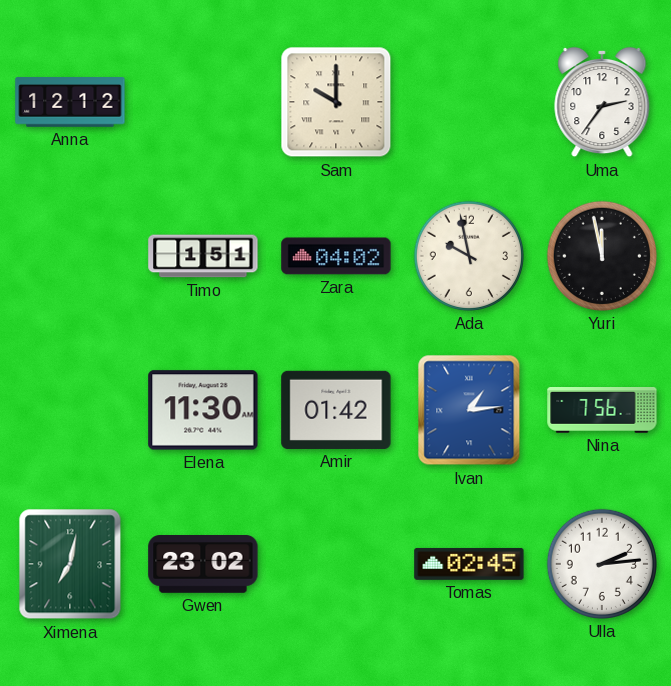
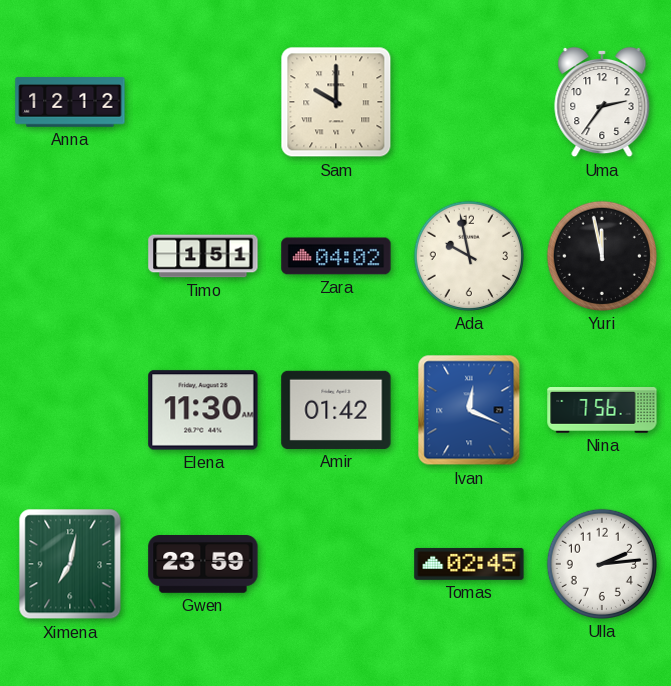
Ivan: 1:14 -> 12:19 (469, 410)
Gwen: 23:02 -> 23:59 (203, 565)
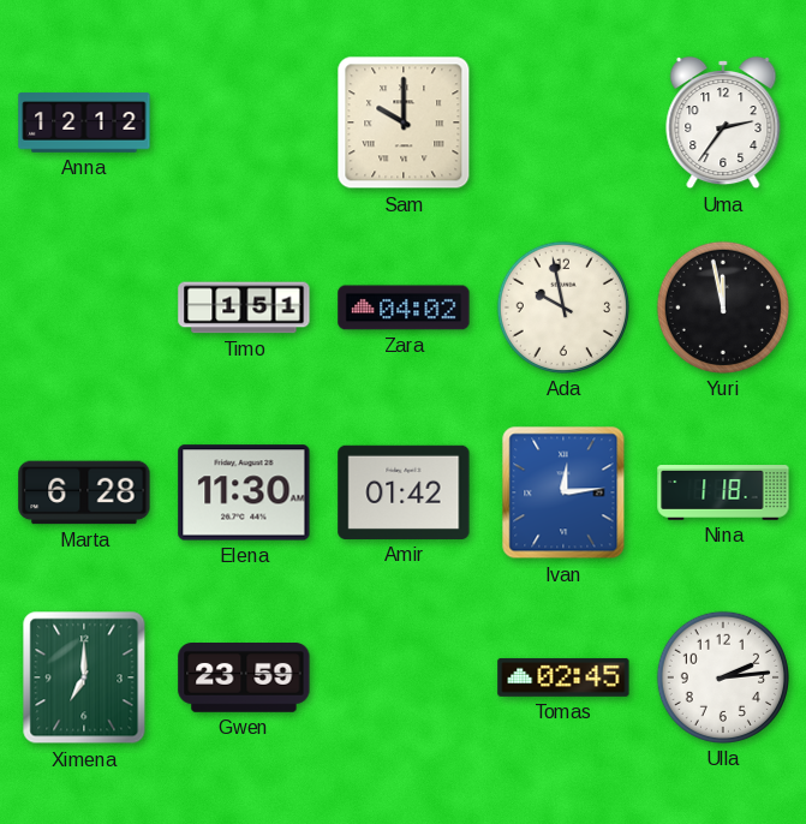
Marta: none -> 6:28 (84, 492)
Ivan: 12:19 -> 12:14 (563, 492)
Nina: 7:56 -> 1:18 (723, 492)
Ximena: 7:02 -> 7:00 (84, 677)
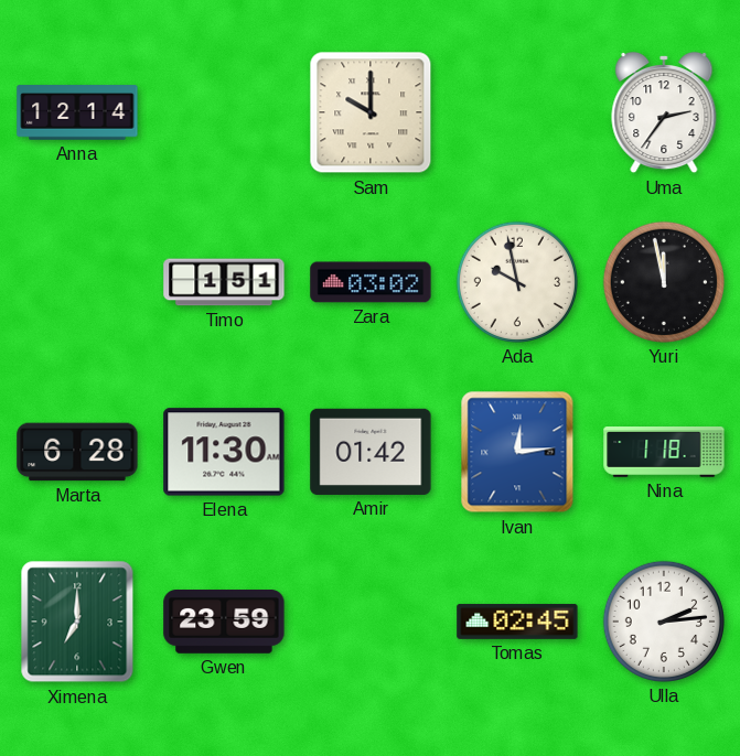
Anna: 12:12 -> 12:14 (77, 112)
Zara: 04:02 -> 03:02 (371, 282)
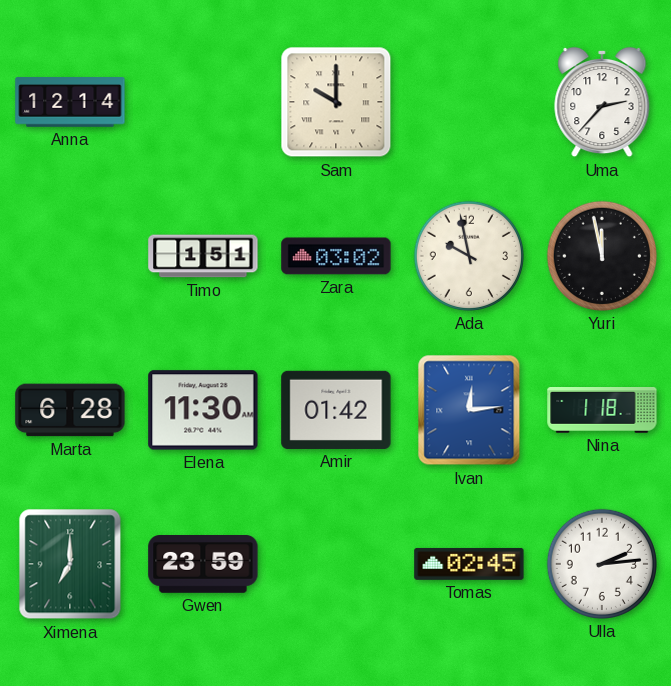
Uma: 2:36 -> 2:37 (602, 102)
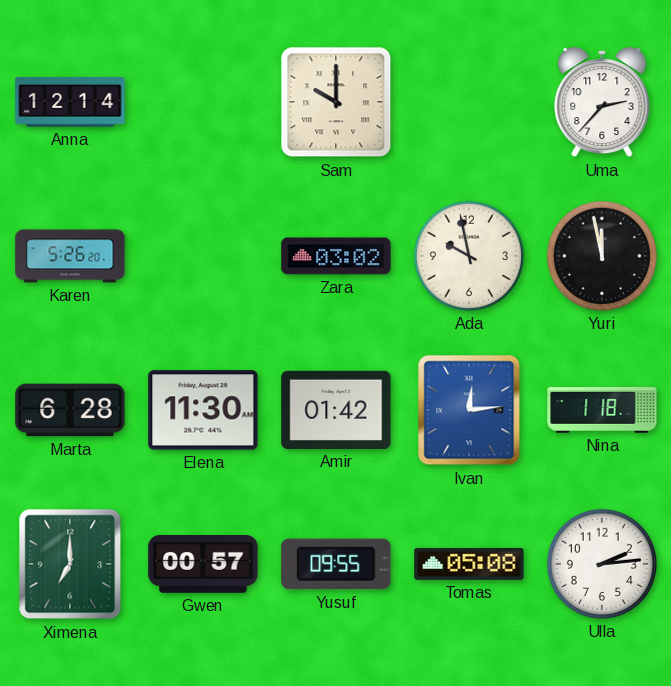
Karen: none -> 5:26 (70, 256)
Timo: 1:51 -> none (203, 256)
Gwen: 23:59 -> 00:57 (203, 565)
Yusuf: none -> 09:55 (336, 564)
Tomas: 02:45 -> 05:08 (469, 564)
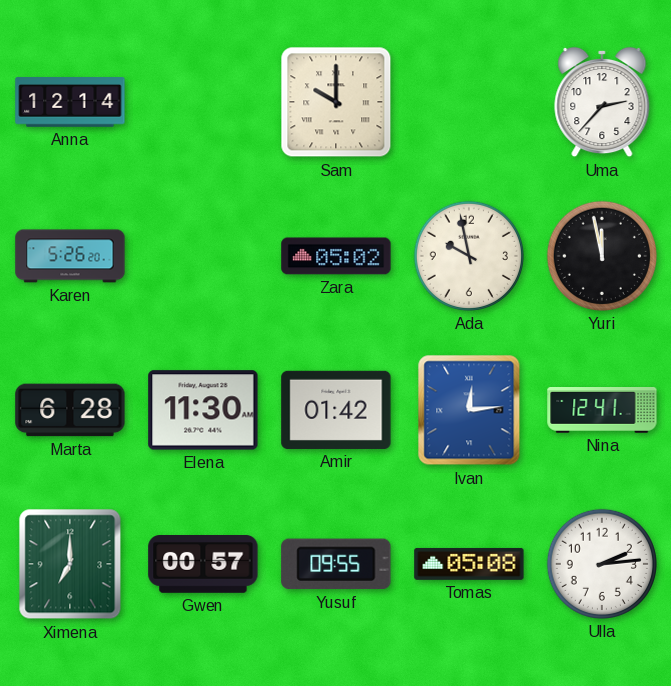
Zara: 03:02 -> 05:02 (336, 256)
Nina: 1:18 -> 12:41 (602, 410)
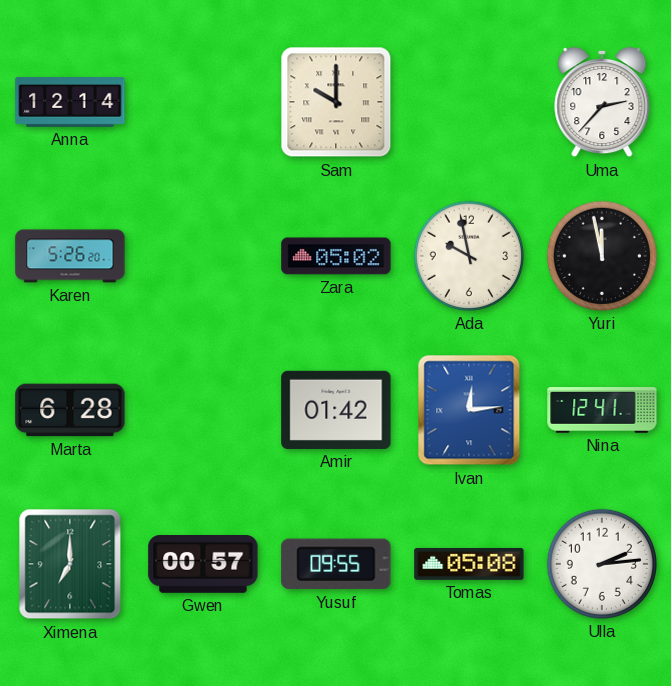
Elena: 11:30 -> none (203, 410)
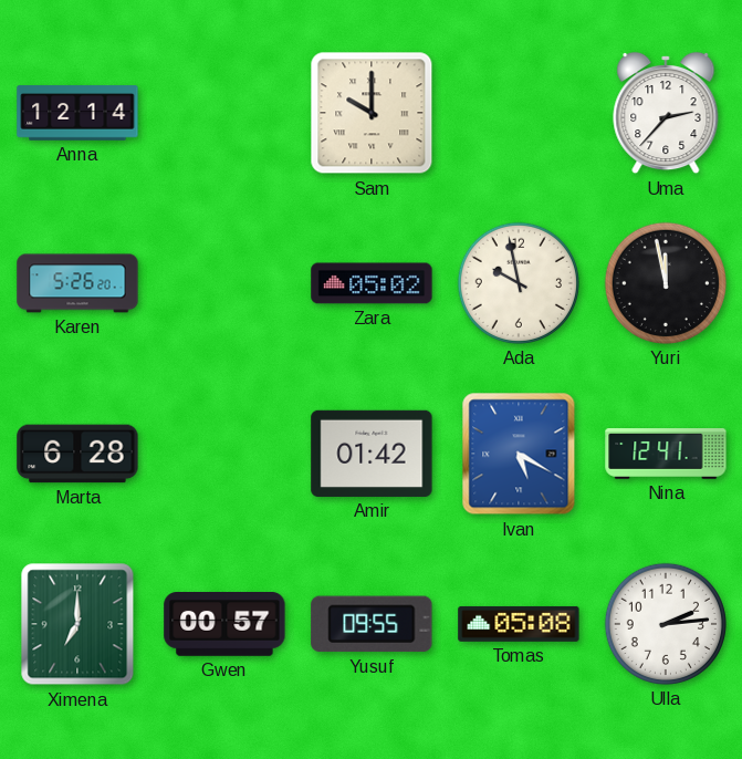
Ivan: 12:14 -> 5:20 (519, 454)
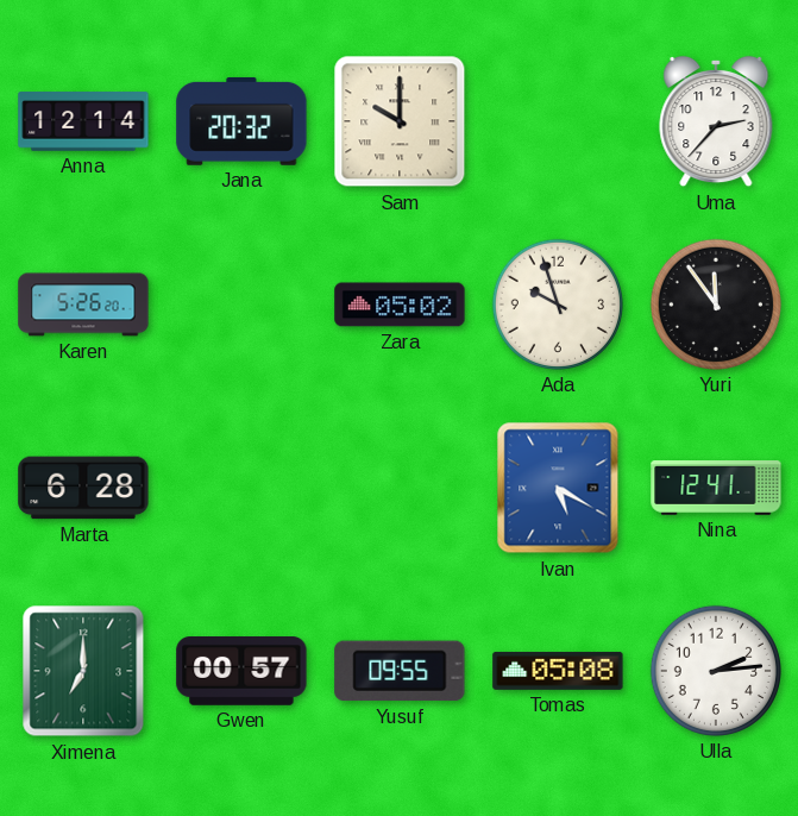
Jana: none -> 20:32 (241, 121)
Ada: 9:58 -> 9:57 (558, 305)
Yuri: 11:58 -> 11:54 (716, 305)
Amir: 01:42 -> none (372, 454)
